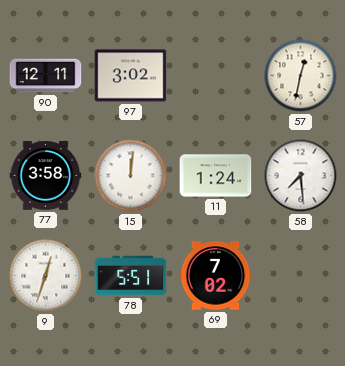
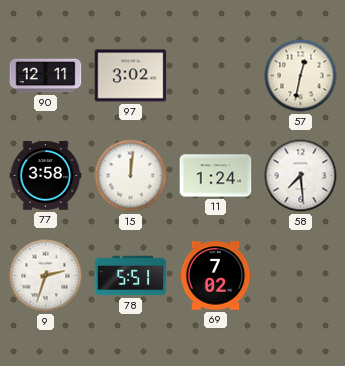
9: 12:33 -> 2:33 (46, 276)
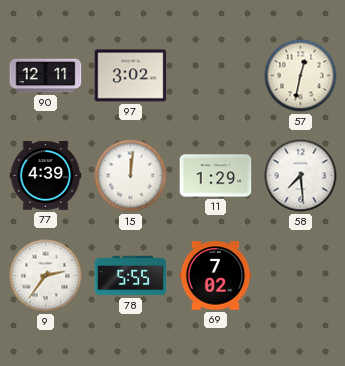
77: 3:58 -> 4:39 (46, 176)
11: 1:24 -> 1:29 (216, 176)
9: 2:33 -> 2:36 (46, 276)
78: 5:51 -> 5:55 (131, 276)
